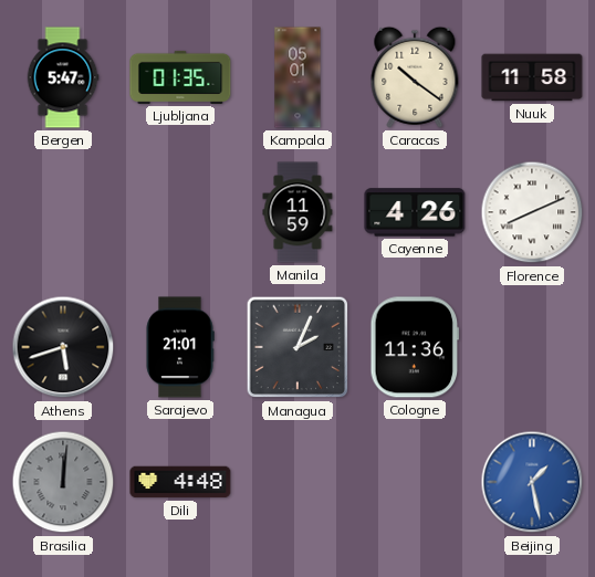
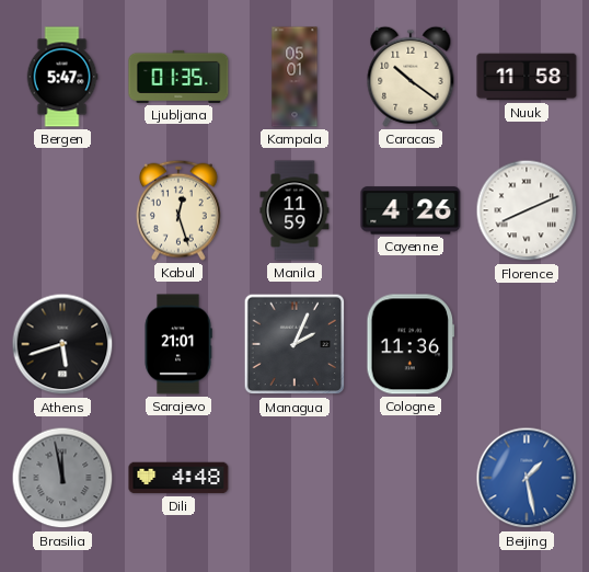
Kabul: none -> 12:27 (178, 210)
Brasilia: 12:01 -> 11:58 (62, 478)
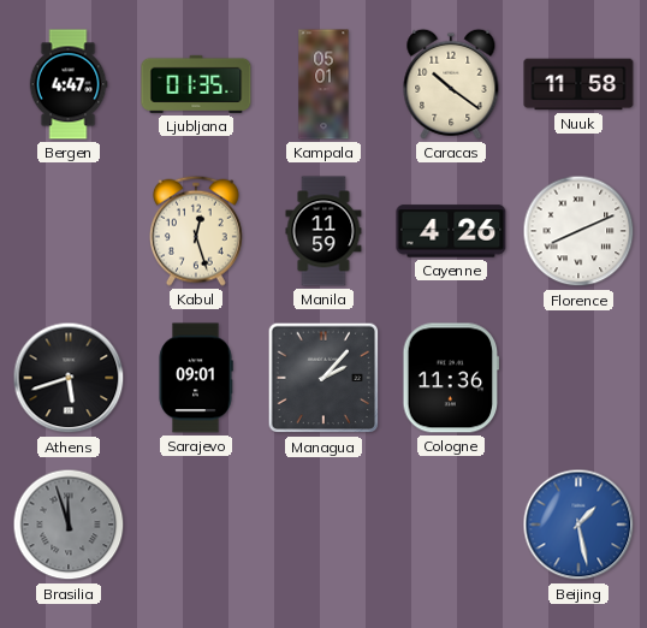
Bergen: 5:47 -> 4:47 (69, 84)
Sarajevo: 21:01 -> 09:01 (196, 378)
Managua: 2:04 -> 2:07 (323, 378)
Brasilia: 11:58 -> 11:57 (69, 525)
Dili: 4:48 -> none (178, 478)
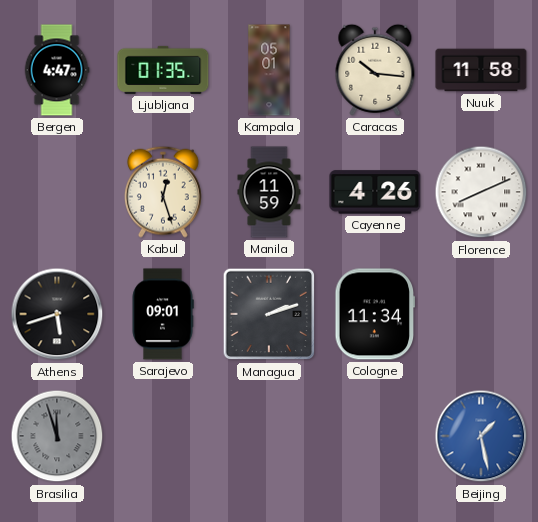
Caracas: 10:21 -> 10:16 (375, 70)
Managua: 2:07 -> 2:12 (269, 314)
Cologne: 11:36 -> 11:34 (375, 314)
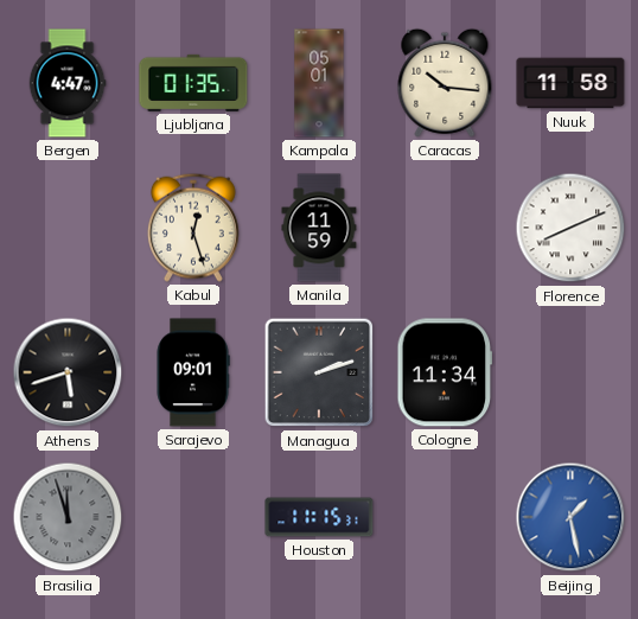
Cayenne: 4:26 -> none (375, 192)
Houston: none -> 11:15 (319, 517)
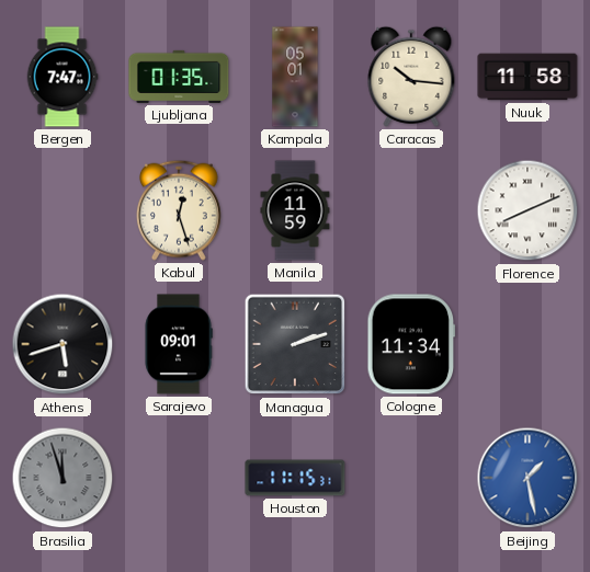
Bergen: 4:47 -> 7:47 (63, 77)
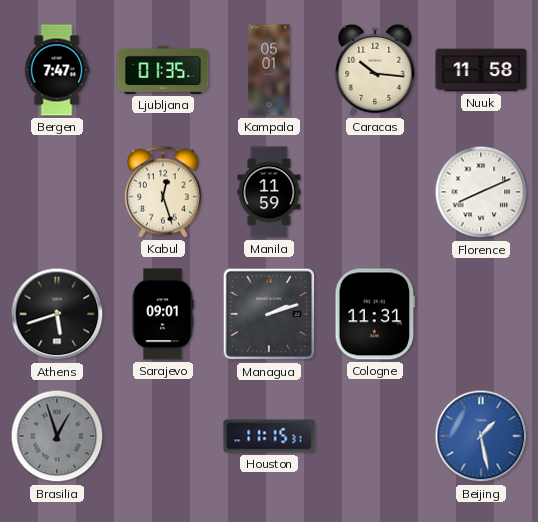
Cologne: 11:34 -> 11:31 (375, 314)
Brasilia: 11:57 -> 12:57 (57, 436)
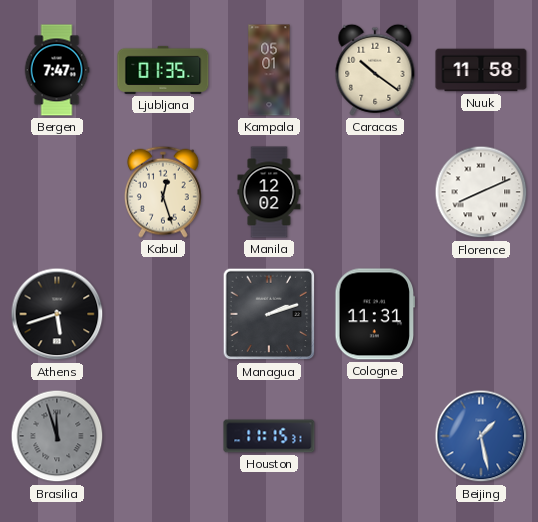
Caracas: 10:16 -> 10:21 (375, 70)
Manila: 11:59 -> 12:02 (269, 192)
Sarajevo: 09:01 -> none (163, 314)
Brasilia: 12:57 -> 11:57 (57, 436)
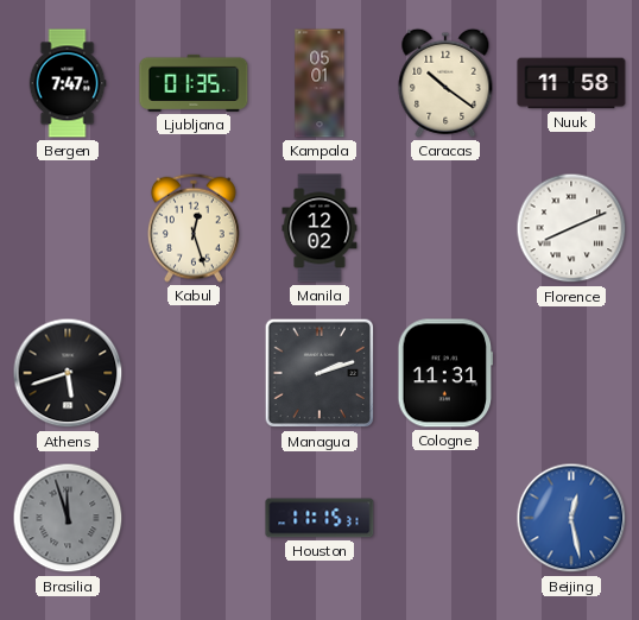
Beijing: 1:28 -> 12:28 (571, 518)
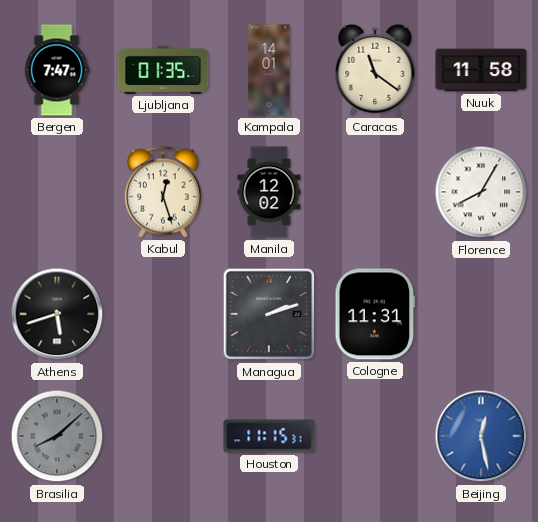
Kampala: 05:01 -> 14:01 (269, 70)
Caracas: 10:21 -> 11:21 (375, 70)
Florence: 8:11 -> 8:05 (481, 192)
Brasilia: 11:57 -> 8:08 (57, 436)
